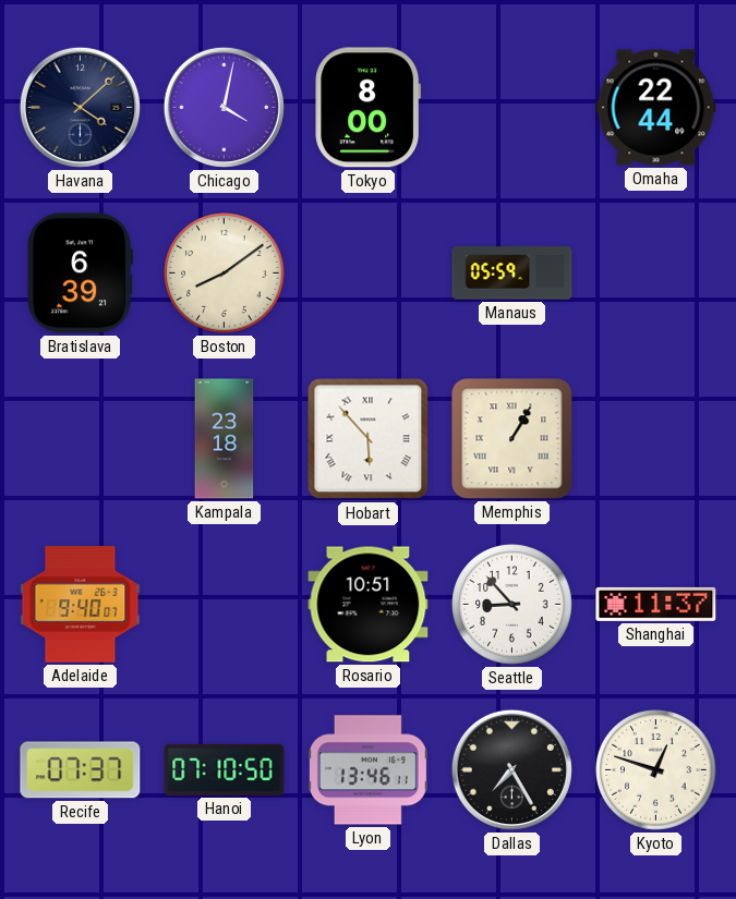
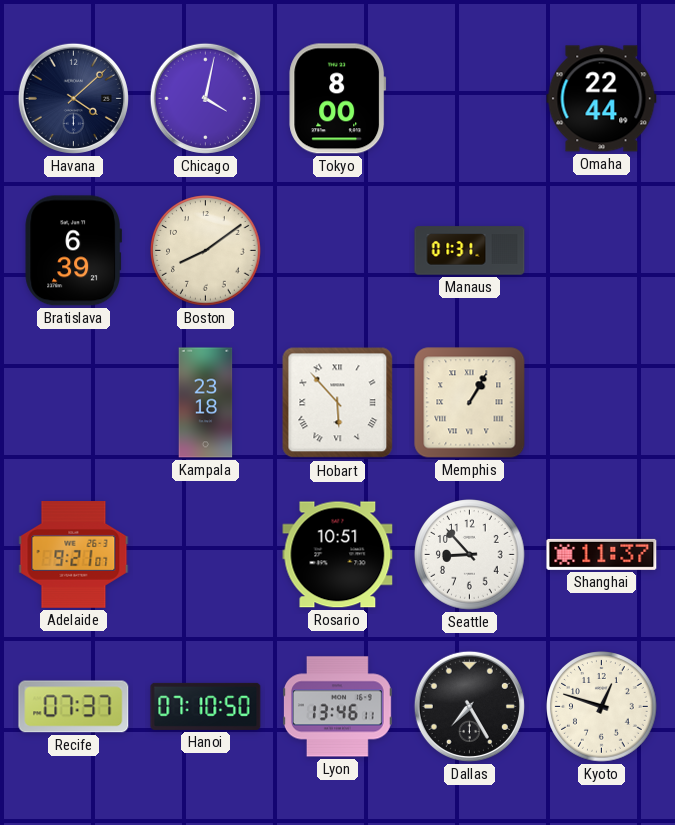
Manaus: 05:59 -> 01:31 (470, 251)
Adelaide: 9:40 -> 9:21 (74, 555)
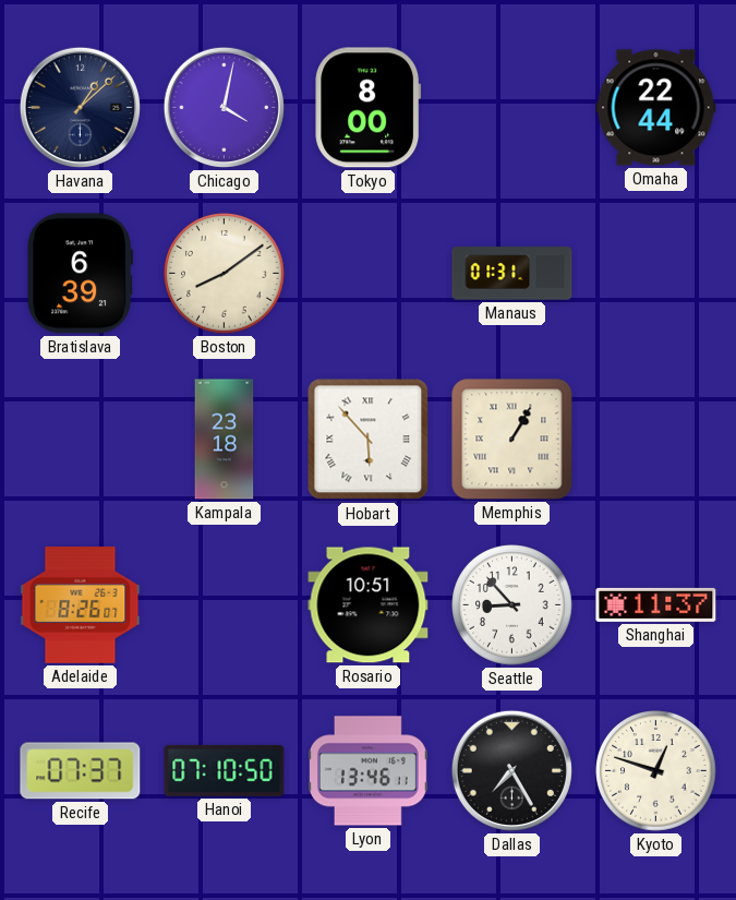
Havana: 4:08 -> 1:08 (80, 107)
Adelaide: 9:21 -> 8:26 (81, 605)
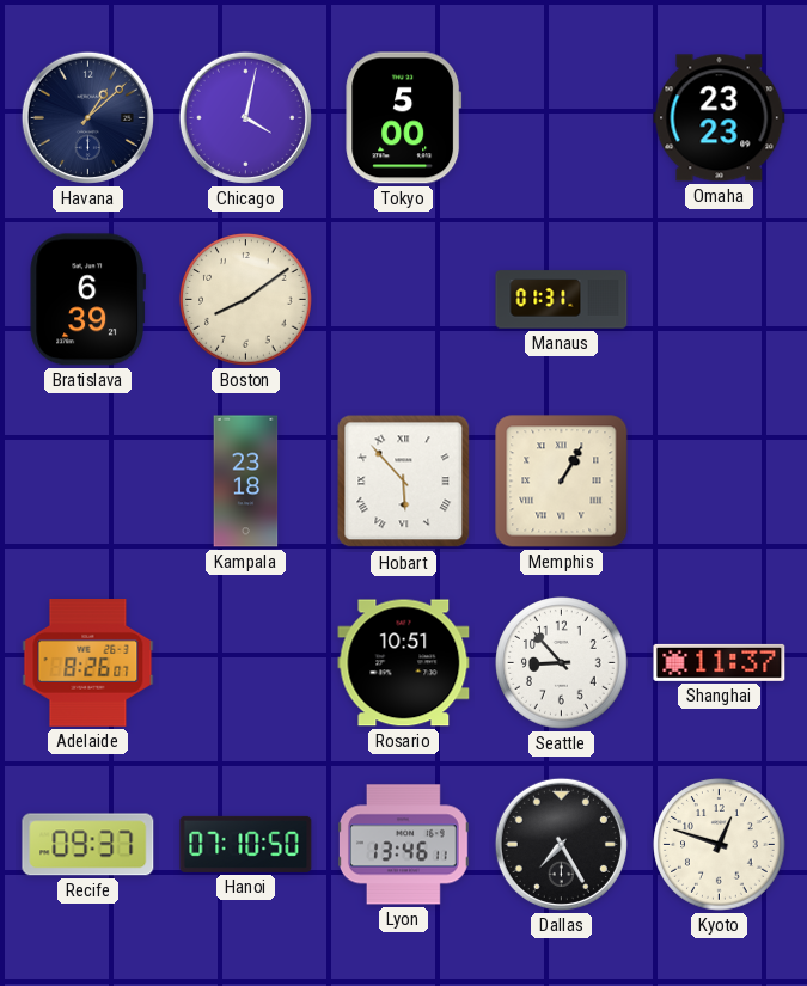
Tokyo: 8:00 -> 5:00 (404, 118)
Omaha: 22:44 -> 23:23 (720, 118)
Recife: 07:37 -> 09:37 (88, 845)
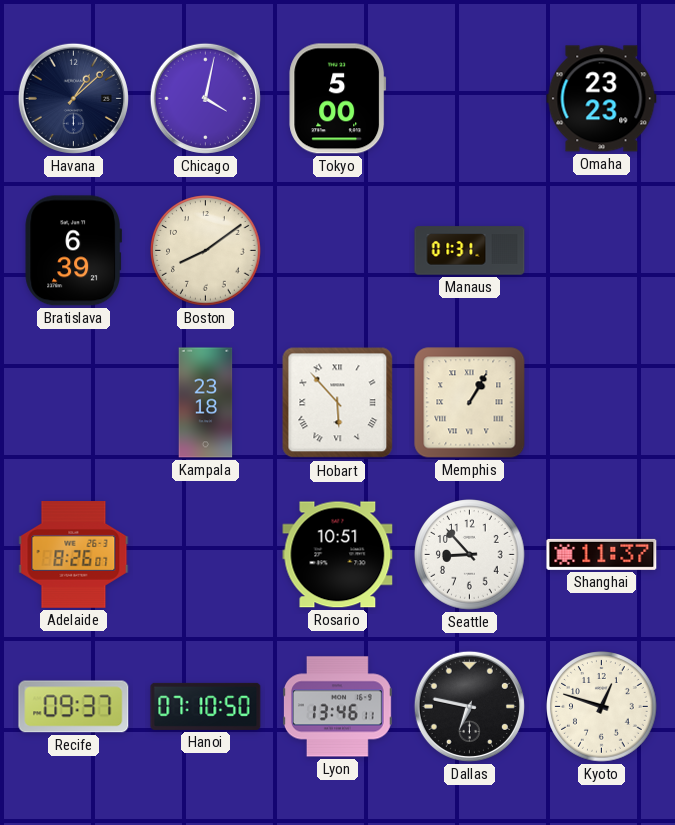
Dallas: 7:25 -> 6:47 (469, 706)
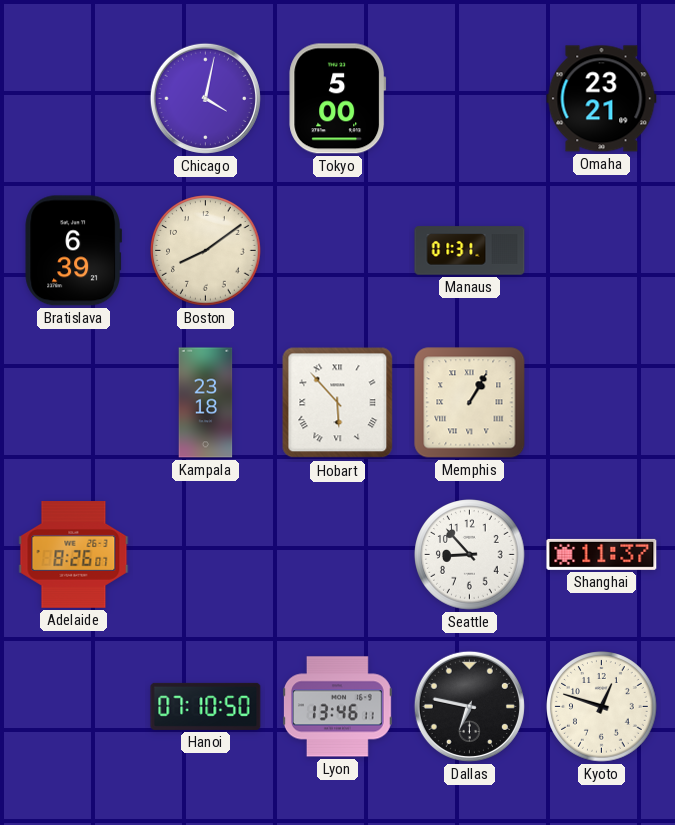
Havana: 1:08 -> none (73, 98)
Omaha: 23:23 -> 23:21 (602, 99)
Rosario: 10:51 -> none (338, 555)
Recife: 09:37 -> none (74, 707)
